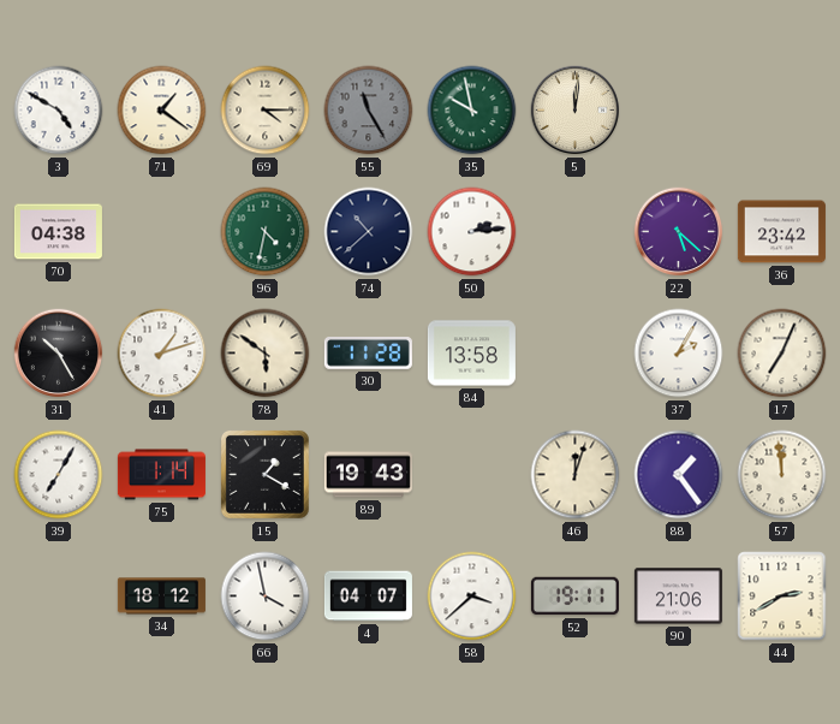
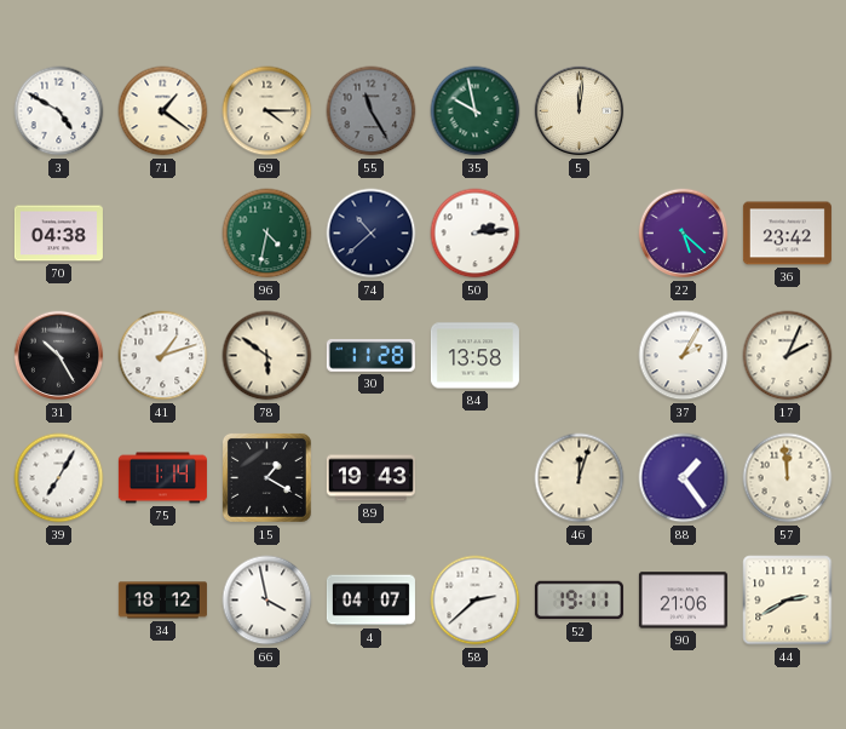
17: 7:04 -> 2:04 (788, 356)
58: 3:38 -> 2:38 (476, 601)
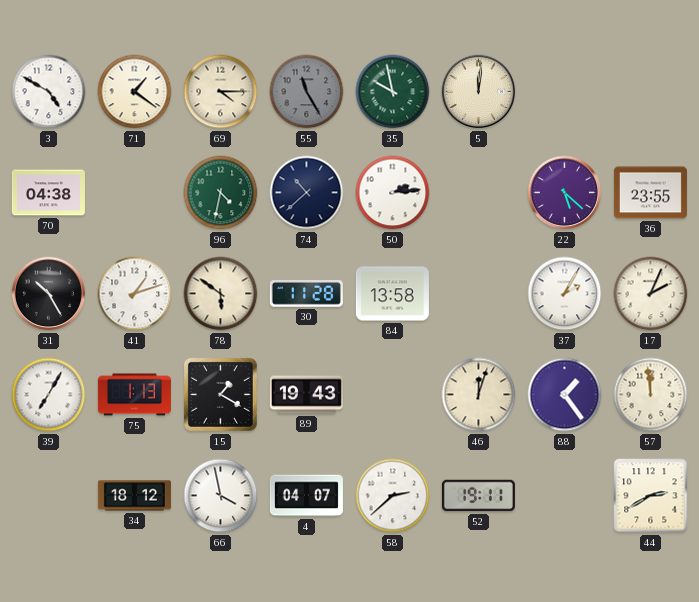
36: 23:42 -> 23:55 (650, 193)
75: 1:14 -> 1:13 (134, 395)
90: 21:06 -> none (683, 601)
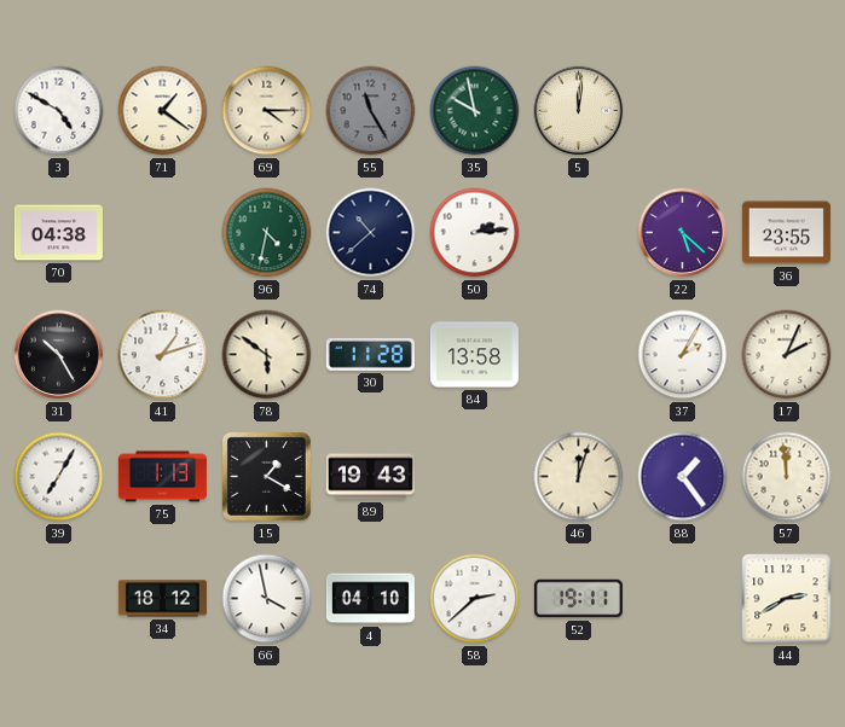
4: 04:07 -> 04:10 (370, 599)
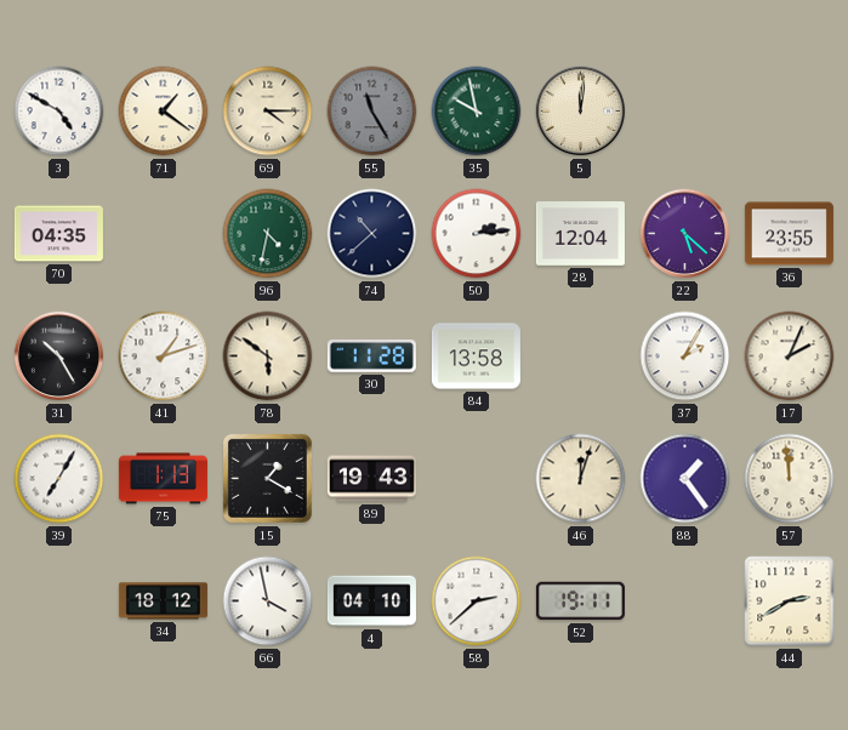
70: 04:38 -> 04:35 (58, 234)
28: none -> 12:04 (580, 234)
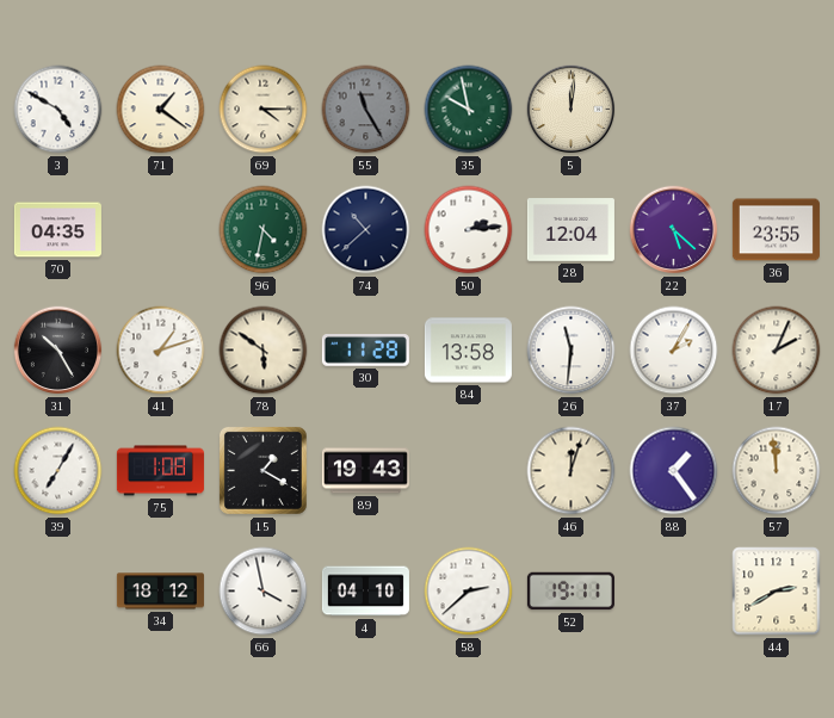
26: none -> 11:31 (572, 351)
75: 1:13 -> 1:08 (160, 471)
